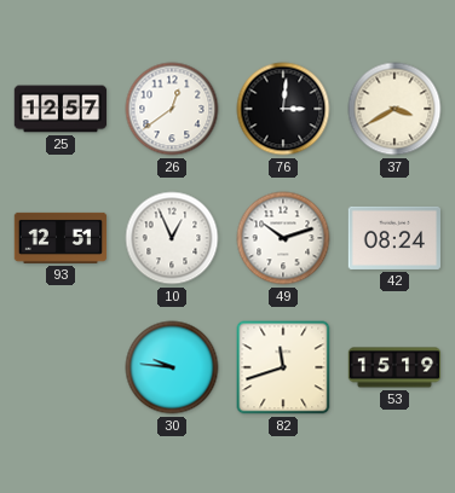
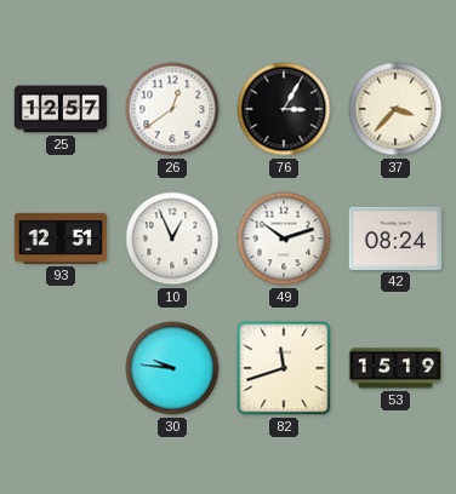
76: 3:01 -> 3:05 (284, 109)
37: 3:40 -> 3:37 (395, 109)
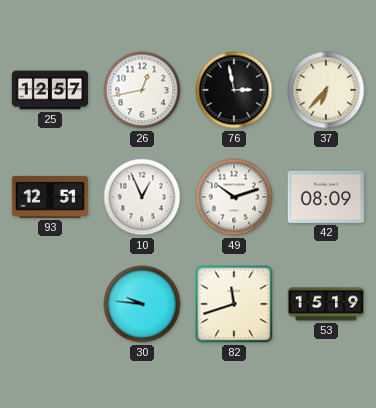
26: 12:39 -> 12:43 (142, 90)
76: 3:05 -> 2:58 (234, 90)
37: 3:37 -> 6:37 (326, 90)
42: 08:24 -> 08:09 (326, 197)
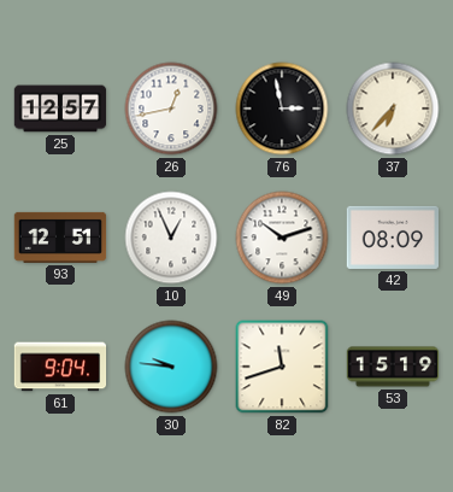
61: none -> 9:04 (60, 367)
